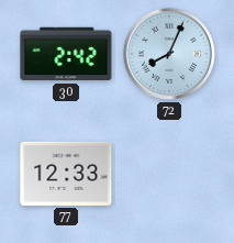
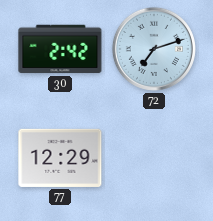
72: 8:04 -> 7:12 (154, 49)
77: 12:33 -> 12:29 (60, 158)
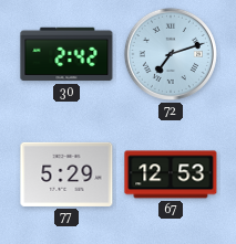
77: 12:29 -> 5:29 (66, 174)
67: none -> 12:53 (171, 174)
